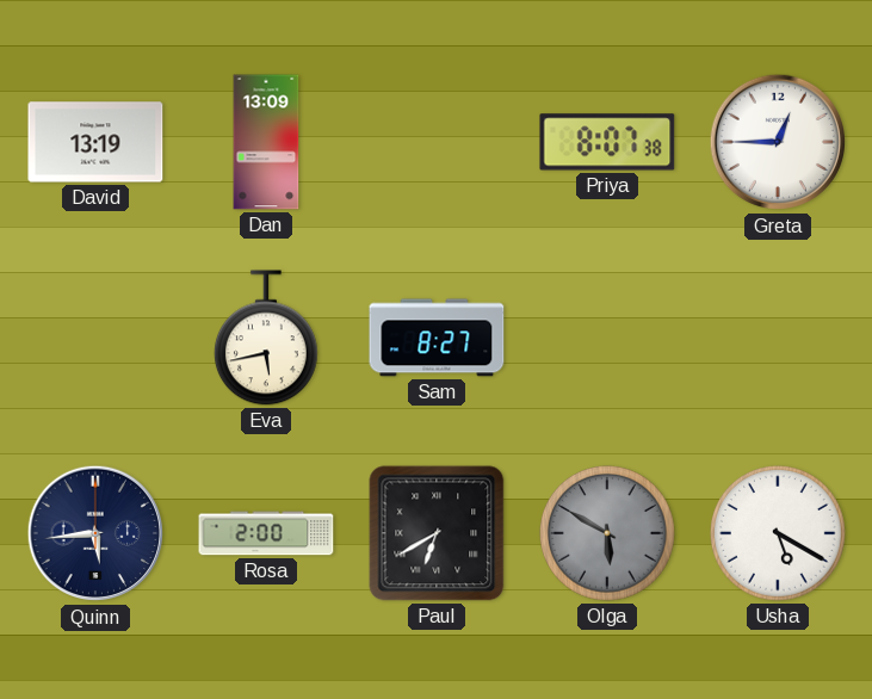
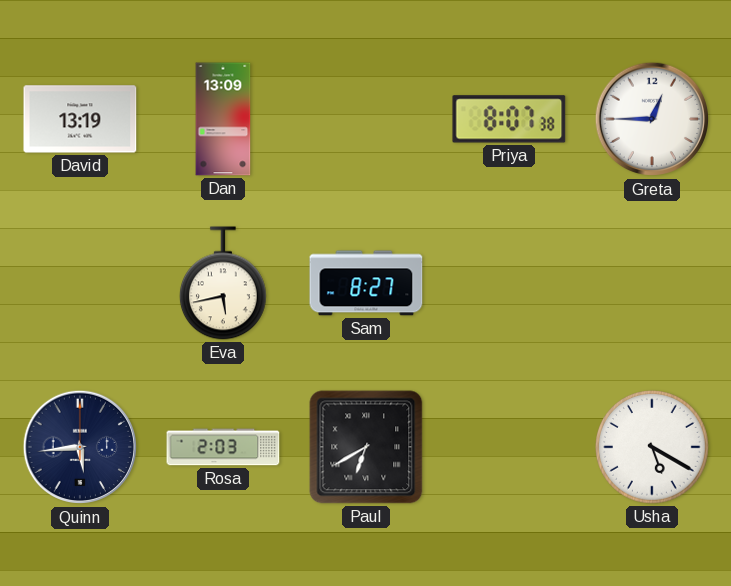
Rosa: 2:00 -> 2:03 (223, 447)
Olga: 5:50 -> none (608, 534)
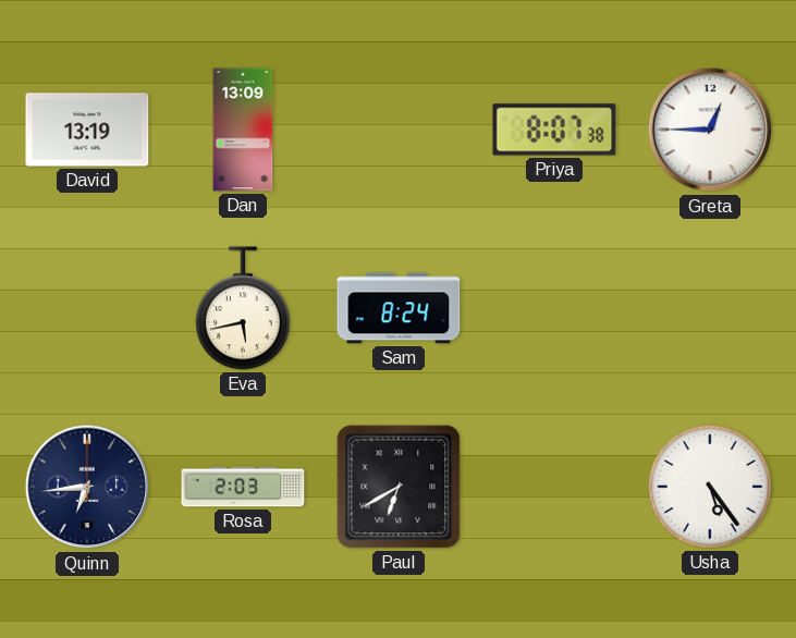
Sam: 8:27 -> 8:24 (399, 308)
Quinn: 5:44 -> 6:44 (87, 487)
Usha: 5:20 -> 5:24 (711, 488)
